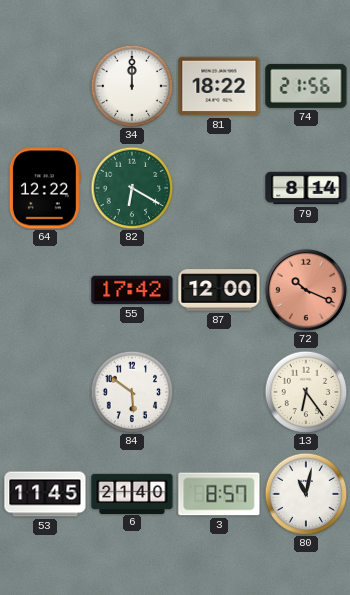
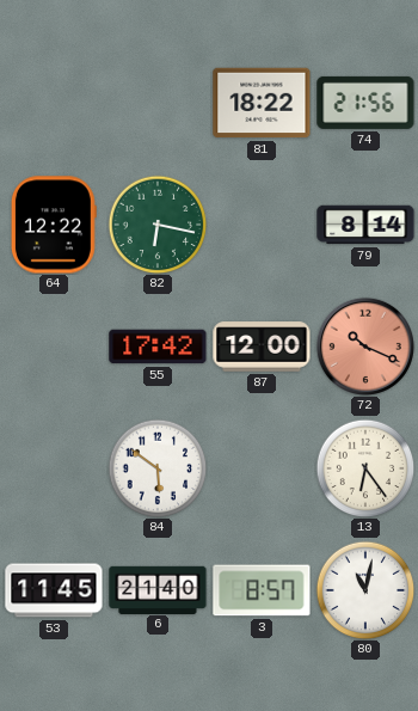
34: 12:00 -> none (132, 86)
82: 6:20 -> 6:17 (158, 225)
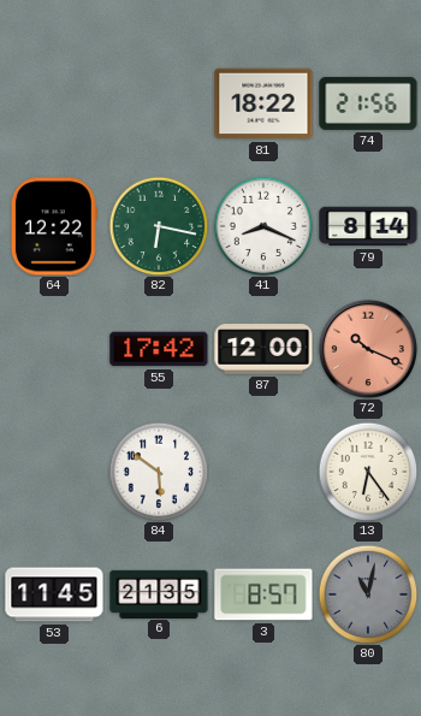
41: none -> 8:19 (263, 226)
6: 21:40 -> 21:35 (159, 593)
80 dial: white -> grey (368, 594)
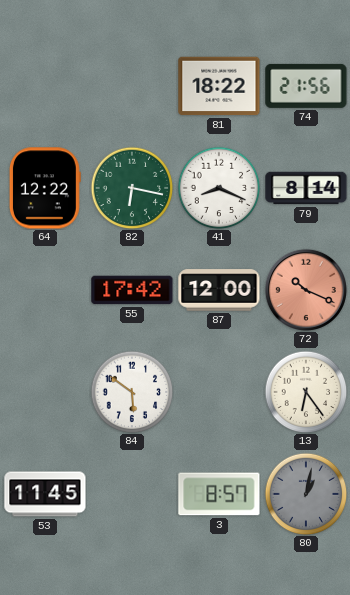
6: 21:35 -> none (159, 593)
80: 11:02 -> 1:02 (306, 494)
